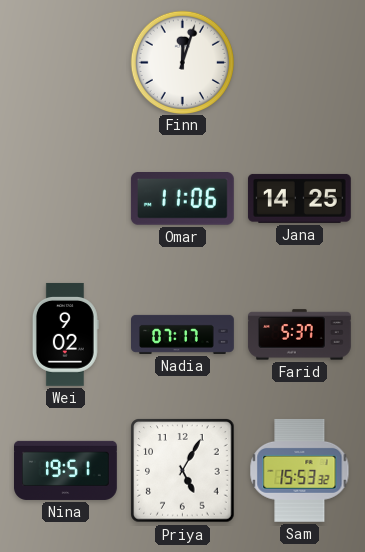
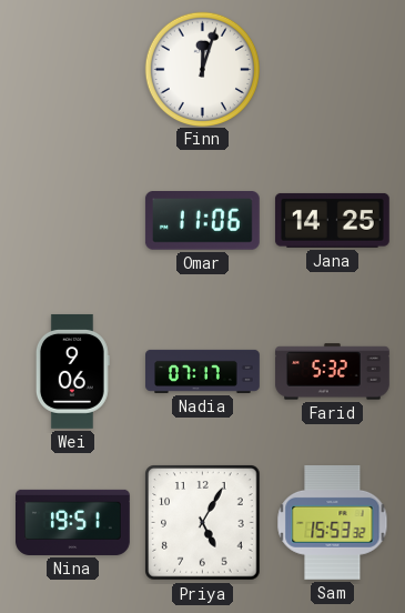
Wei: 9:02 -> 9:06 (72, 371)
Farid: 5:37 -> 5:32 (332, 372)
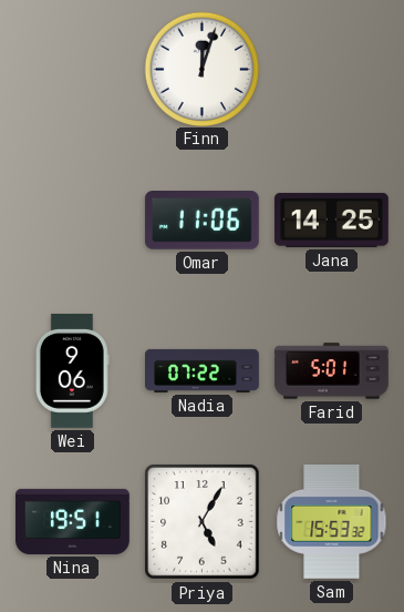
Nadia: 07:17 -> 07:22 (203, 370)
Farid: 5:32 -> 5:01 (331, 371)
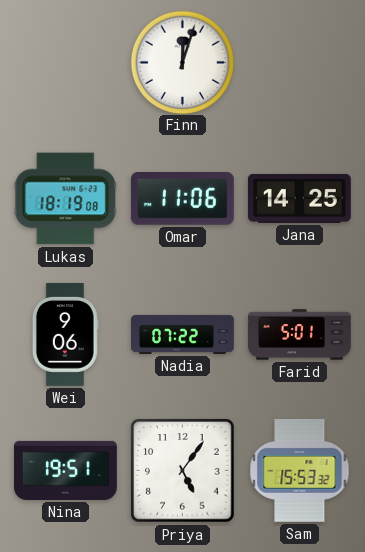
Lukas: none -> 18:19 (66, 199)
Priya: 5:05 -> 5:06 (183, 471)
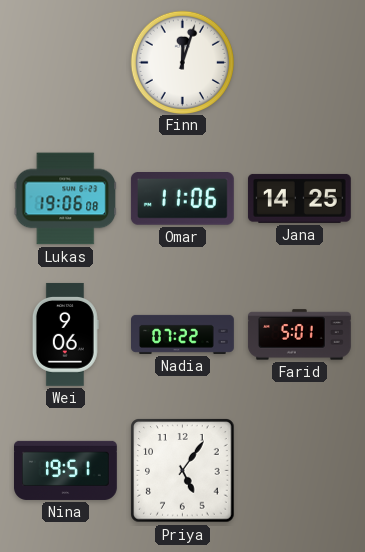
Lukas: 18:19 -> 19:06 (66, 199)
Sam: 15:53 -> none (300, 470)
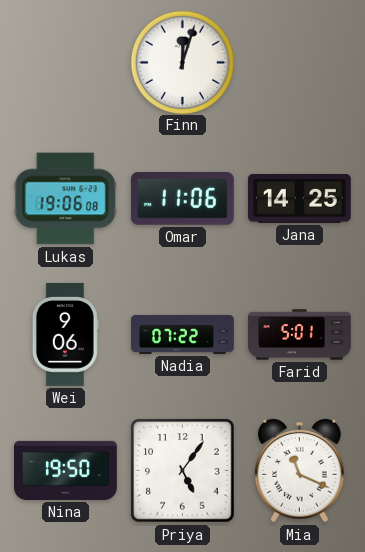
Nina: 19:51 -> 19:50 (66, 470)
Mia: none -> 11:19 (300, 471)
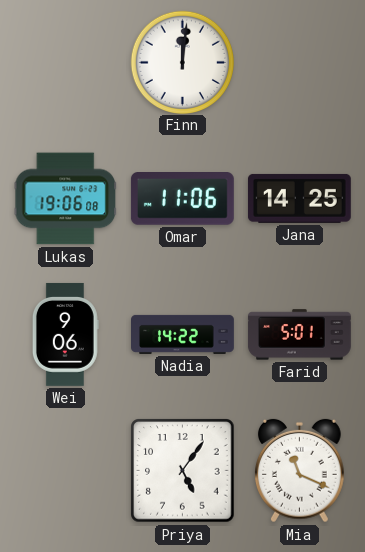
Finn: 12:03 -> 12:01 (182, 62)
Nadia: 07:22 -> 14:22 (183, 334)
Nina: 19:50 -> none (66, 470)
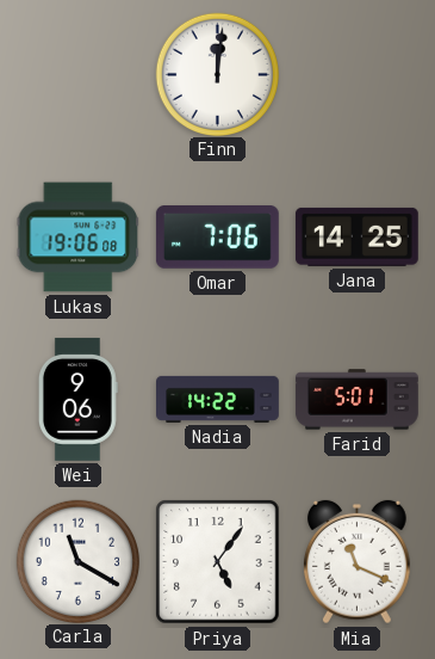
Omar: 11:06 -> 7:06 (217, 238)
Carla: none -> 11:20 (77, 561)
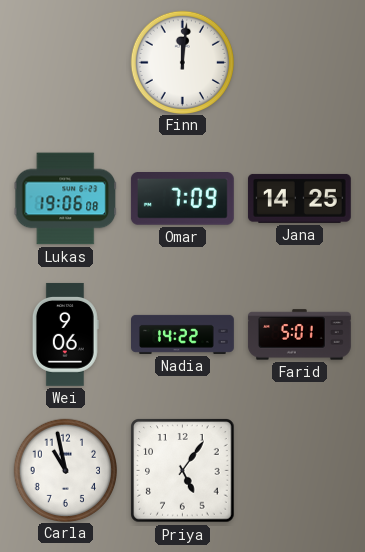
Omar: 7:06 -> 7:09 (182, 199)
Carla: 11:20 -> 10:58 (65, 470)
Mia: 11:19 -> none (358, 562)
